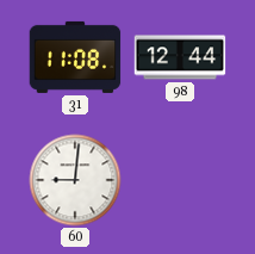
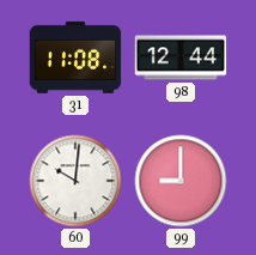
60: 9:01 -> 10:01 (75, 181)
99: none -> 9:00 (181, 181)
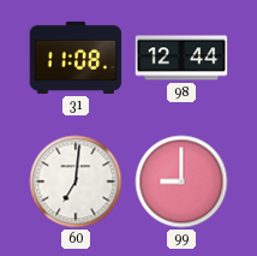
60: 10:01 -> 7:01 (76, 181)
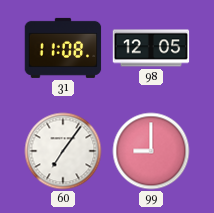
98: 12:44 -> 12:05 (151, 48)
60: 7:01 -> 7:06 (63, 151)
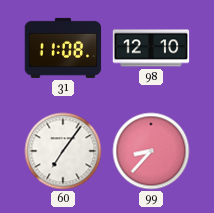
98: 12:05 -> 12:10 (151, 48)
99: 9:00 -> 8:37 (151, 151)
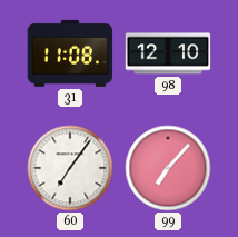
99: 8:37 -> 7:07 (168, 168)
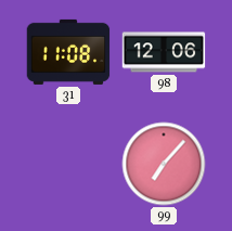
98: 12:10 -> 12:06 (164, 52)
60: 7:06 -> none (70, 168)
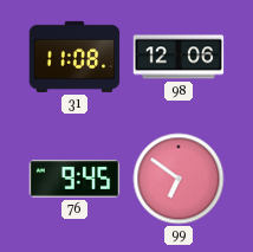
76: none -> 9:45 (74, 179)
99: 7:07 -> 6:51 (179, 179)
